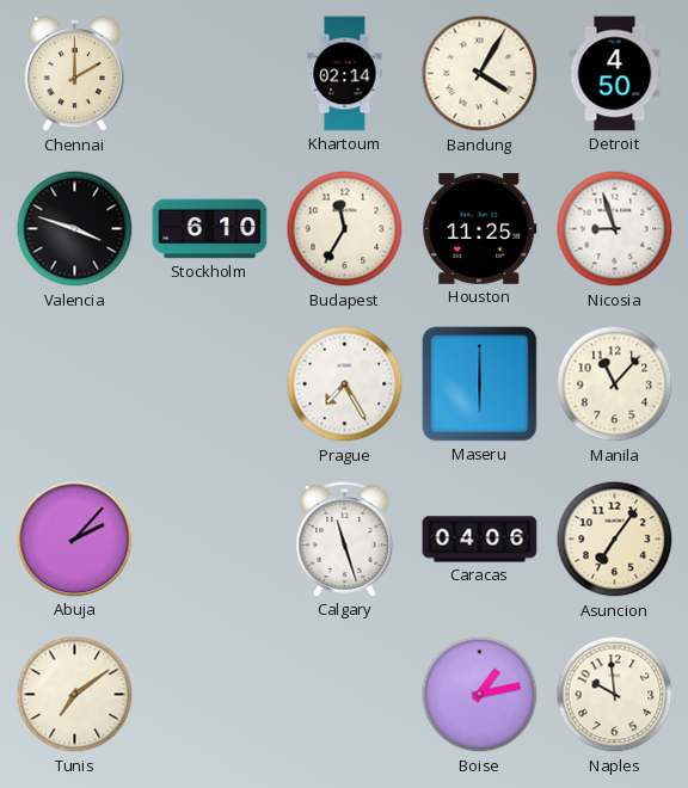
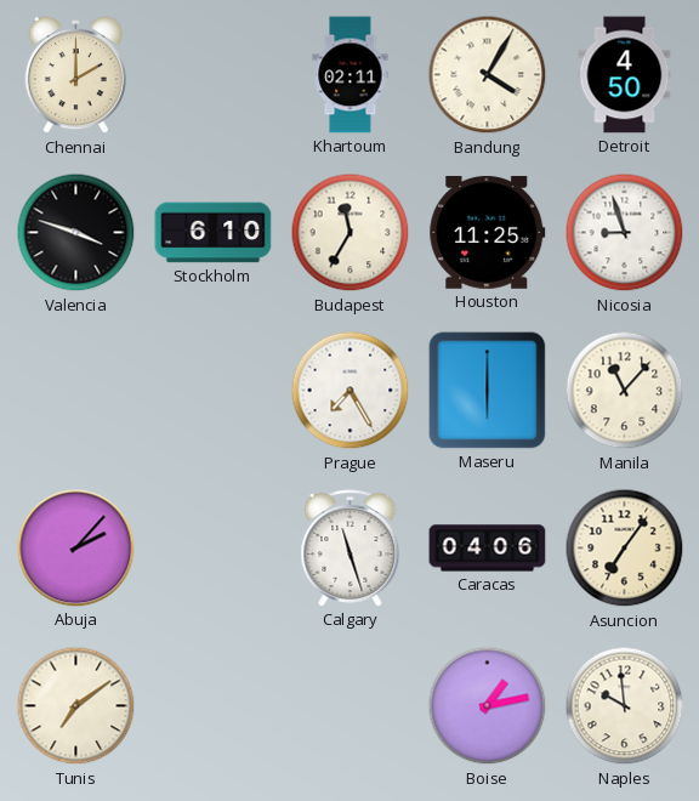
Khartoum: 02:14 -> 02:11 (351, 75)
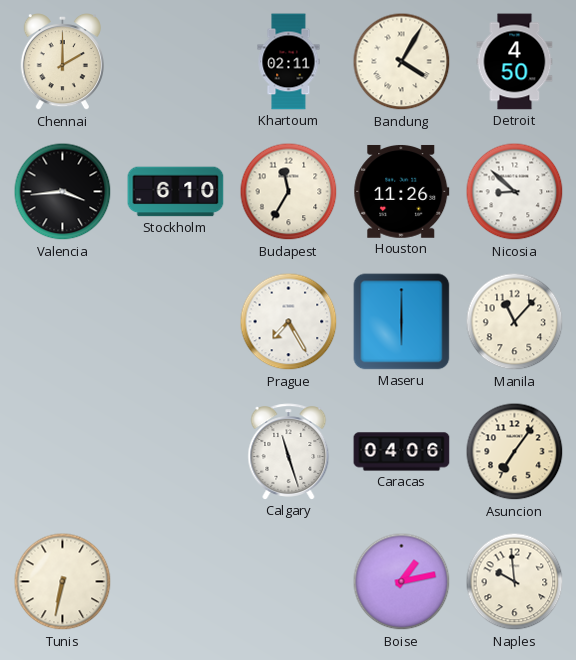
Valencia: 3:48 -> 3:44 (63, 192)
Houston: 11:25 -> 11:26 (402, 191)
Nicosia: 8:57 -> 8:52 (515, 192)
Abuja: 2:07 -> none (76, 549)
Tunis: 7:09 -> 6:32 (63, 582)
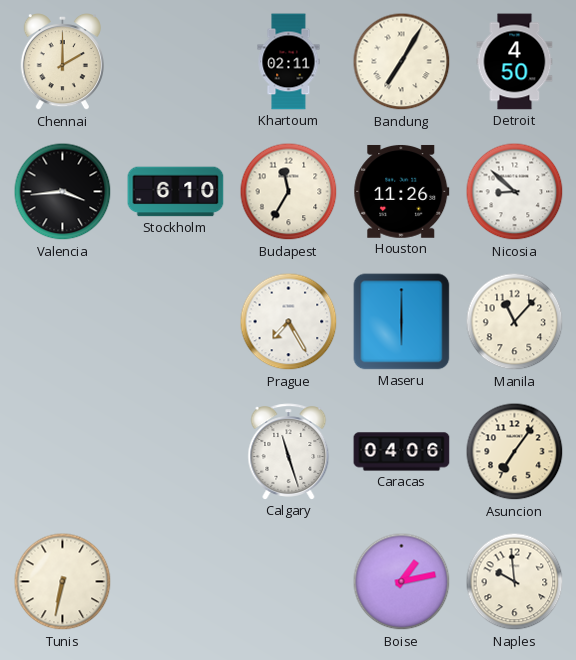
Bandung: 4:05 -> 7:05 (402, 62)
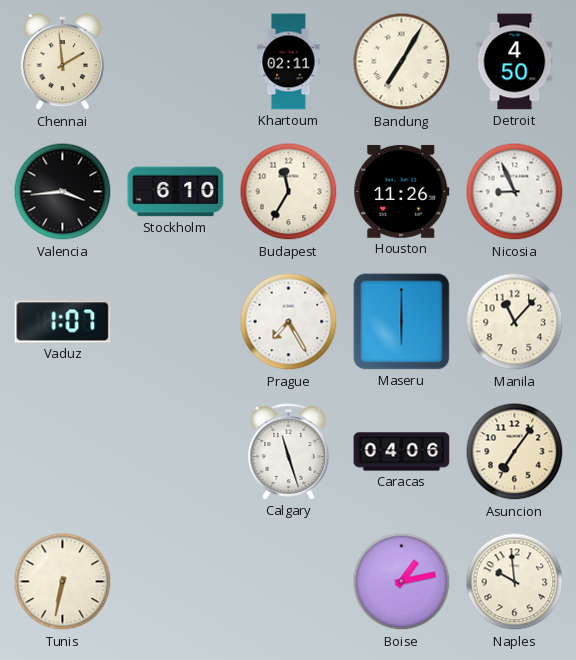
Chennai: 2:00 -> 1:59 (62, 63)
Nicosia: 8:52 -> 8:56 (515, 192)
Vaduz: none -> 1:07 (63, 322)
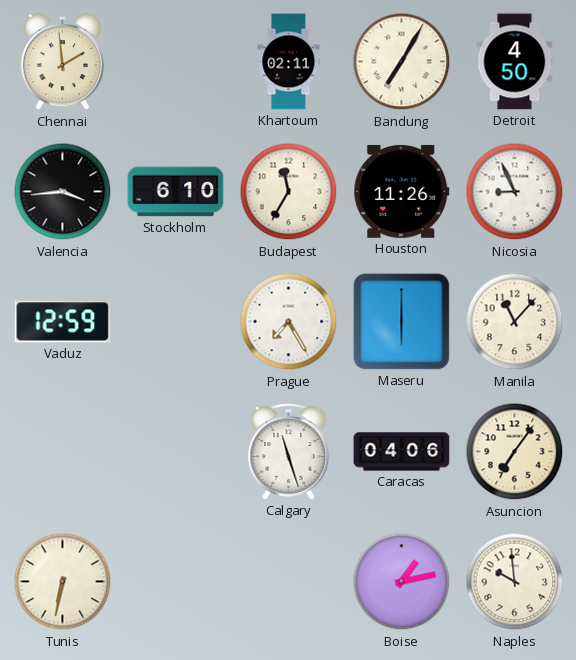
Vaduz: 1:07 -> 12:59 (63, 322)
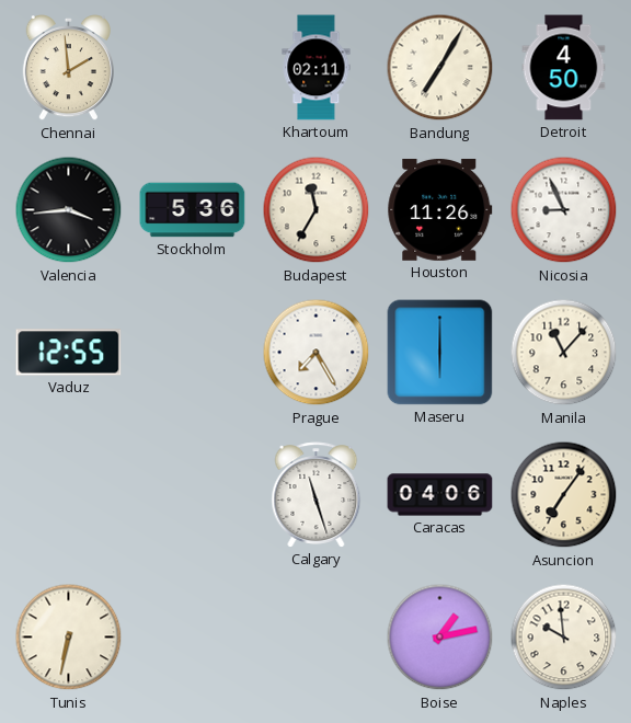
Stockholm: 6:10 -> 5:36 (193, 210)
Vaduz: 12:59 -> 12:55 (69, 353)
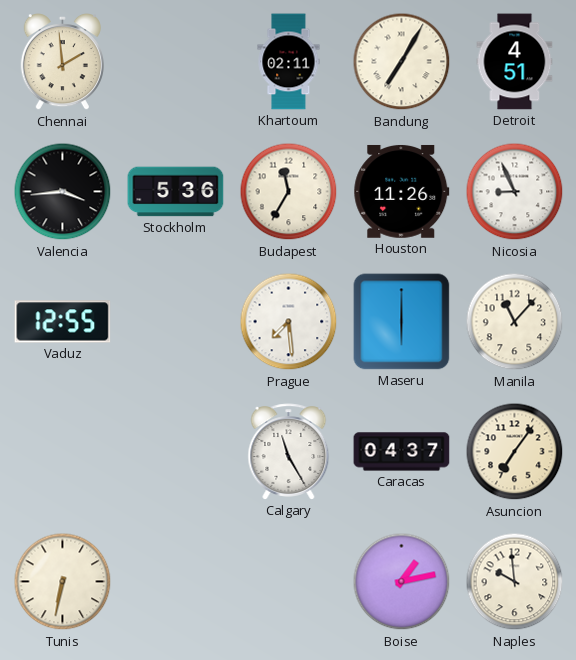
Detroit: 4:50 -> 4:51 (515, 62)
Prague: 7:25 -> 7:29 (289, 322)
Calgary: 11:27 -> 11:25 (289, 452)
Caracas: 04:06 -> 04:37 (402, 452)
